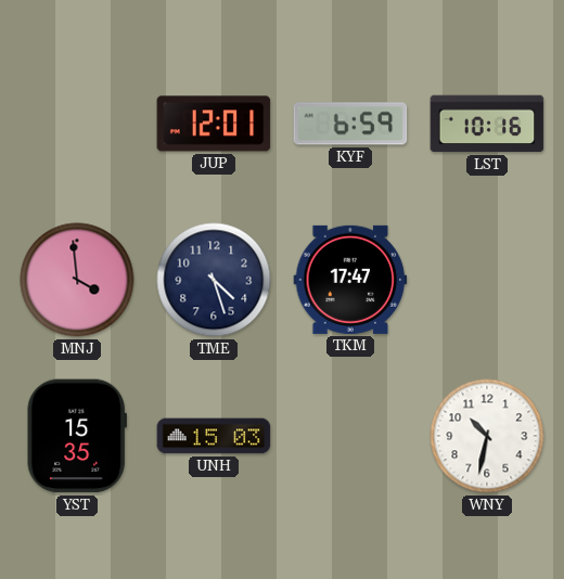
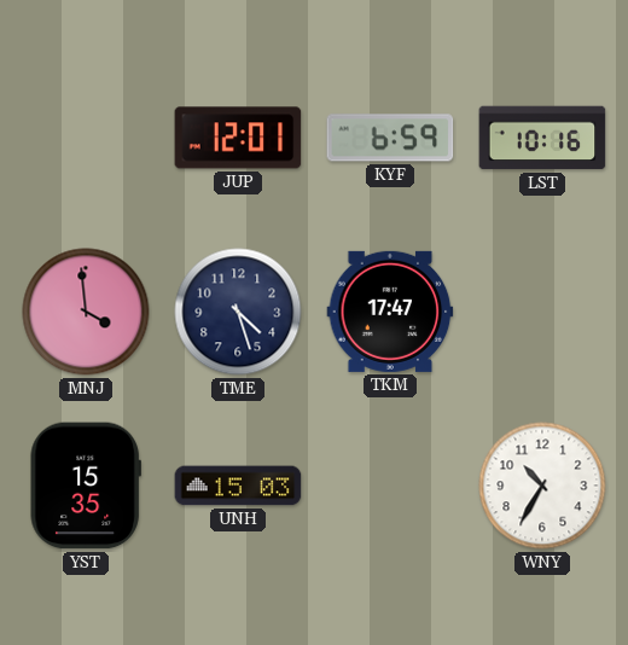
WNY: 10:32 -> 10:35 (542, 486)
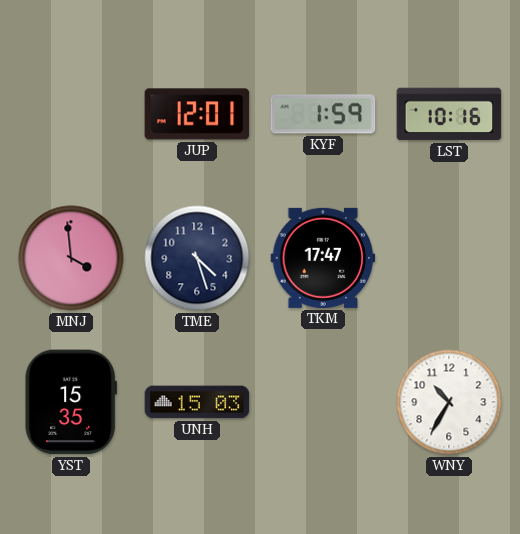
KYF: 6:59 -> 1:59 (323, 114)
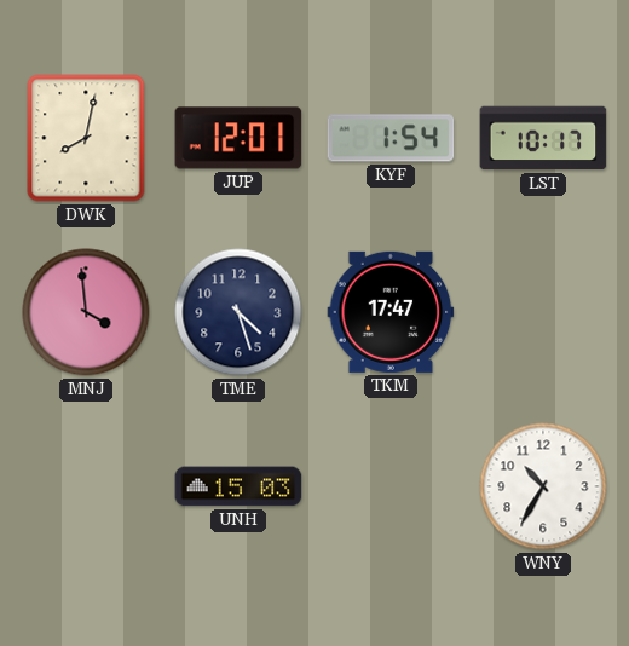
DWK: none -> 8:02 (86, 138)
KYF: 1:59 -> 1:54 (391, 138)
LST: 10:16 -> 10:17 (543, 138)
YST: 15:35 -> none (71, 402)
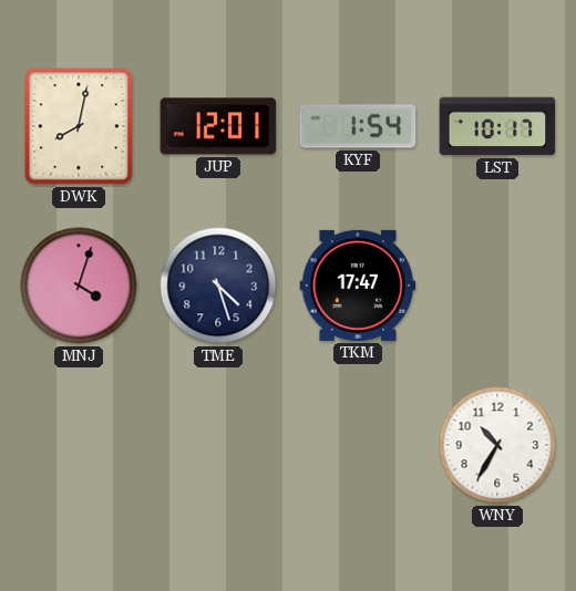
MNJ: 3:59 -> 4:03 (79, 286)
UNH: 15:03 -> none (238, 486)
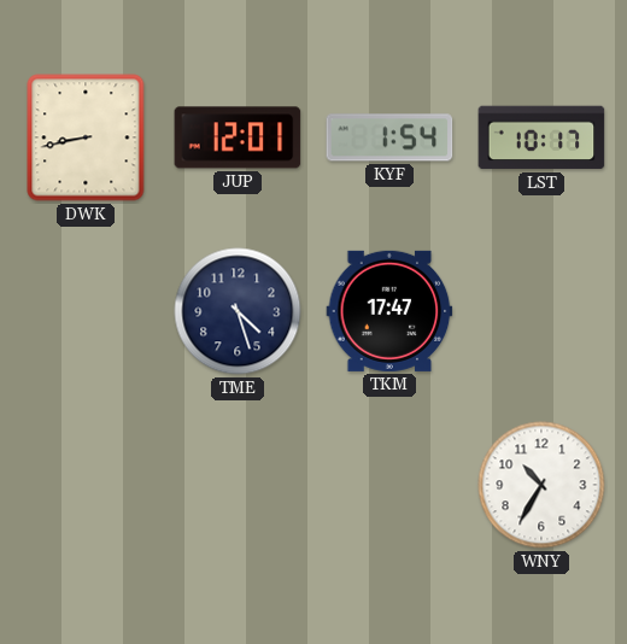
DWK: 8:02 -> 8:43 (86, 137)
MNJ: 4:03 -> none (79, 286)
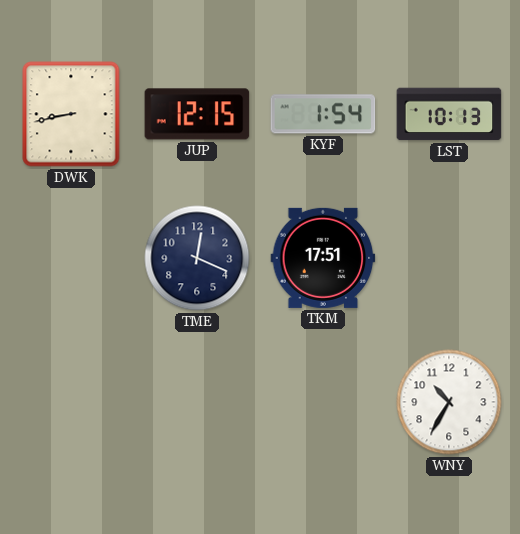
JUP: 12:01 -> 12:15 (197, 114)
LST: 10:17 -> 10:13 (449, 114)
TME: 4:27 -> 12:19 (197, 258)
TKM: 17:47 -> 17:51 (323, 258)
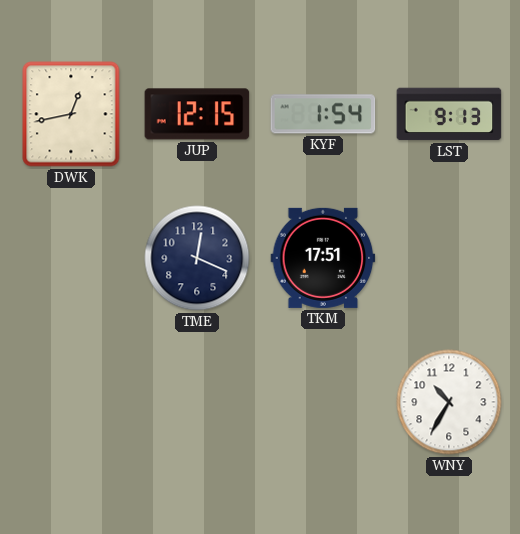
DWK: 8:43 -> 12:43 (71, 114)
LST: 10:13 -> 9:13 (449, 114)
